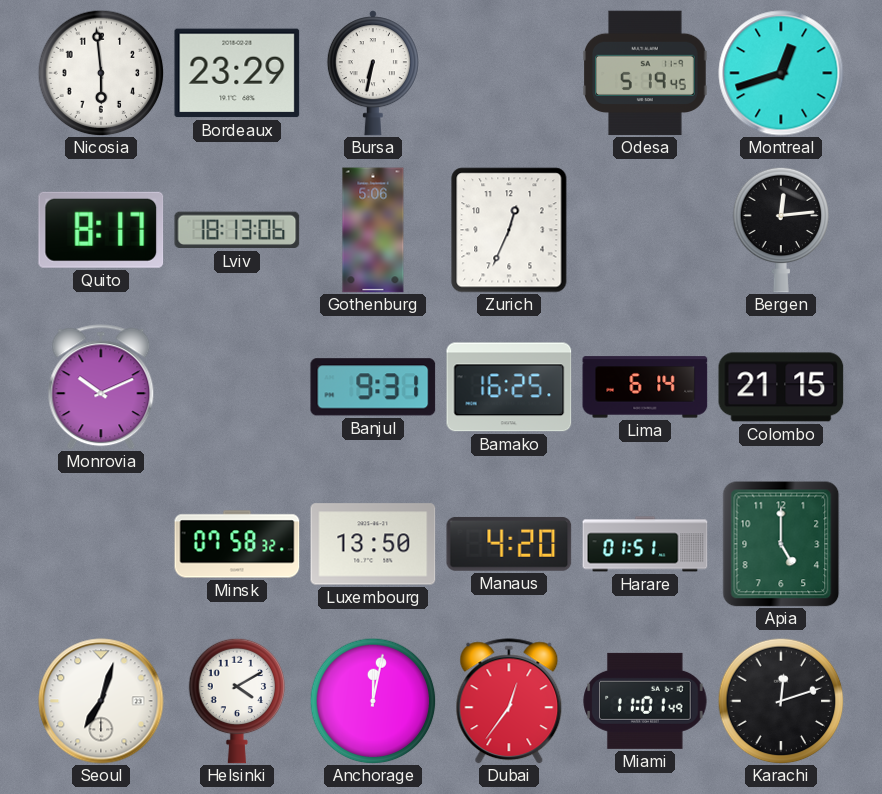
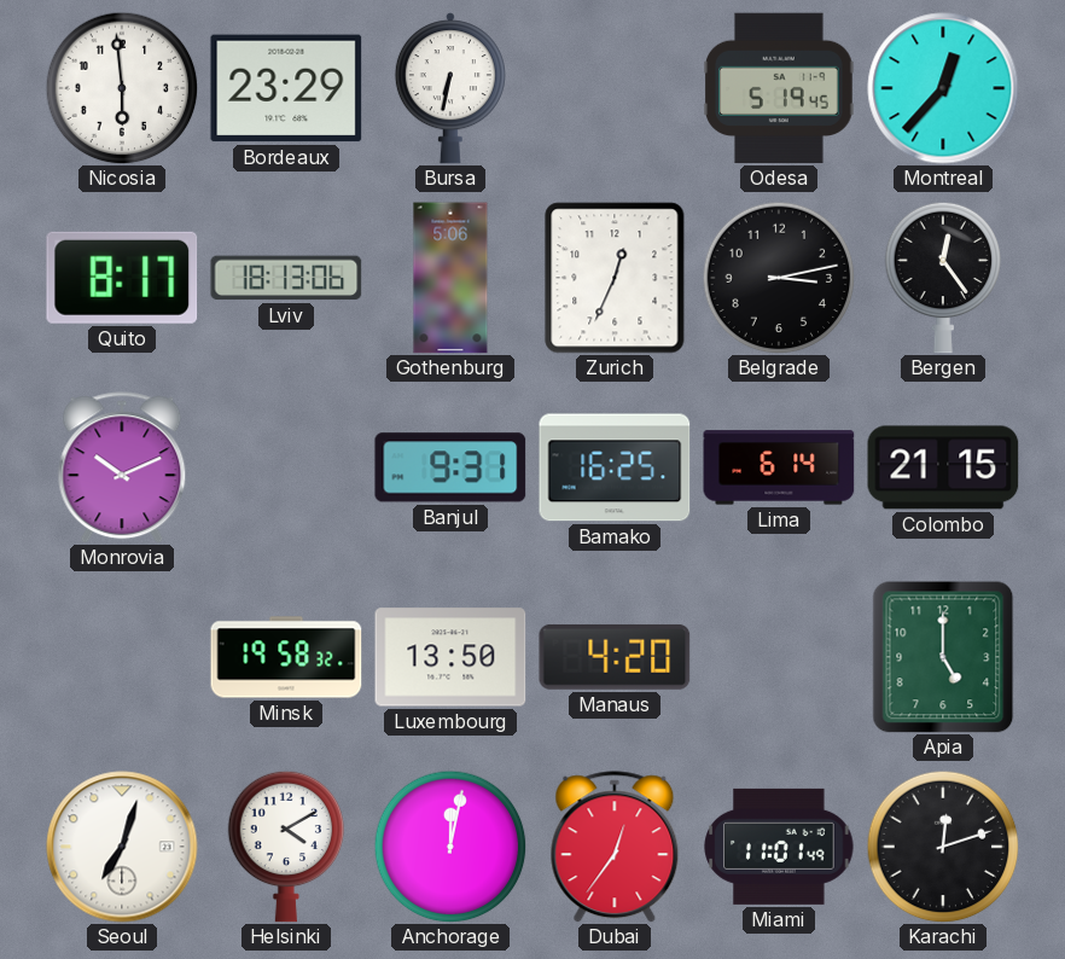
Montreal: 12:42 -> 12:37 (943, 88)
Belgrade: none -> 3:13 (779, 278)
Bergen: 12:14 -> 12:24 (943, 278)
Minsk: 07:58 -> 19:58 (286, 657)
Harare: 01:51 -> none (645, 544)
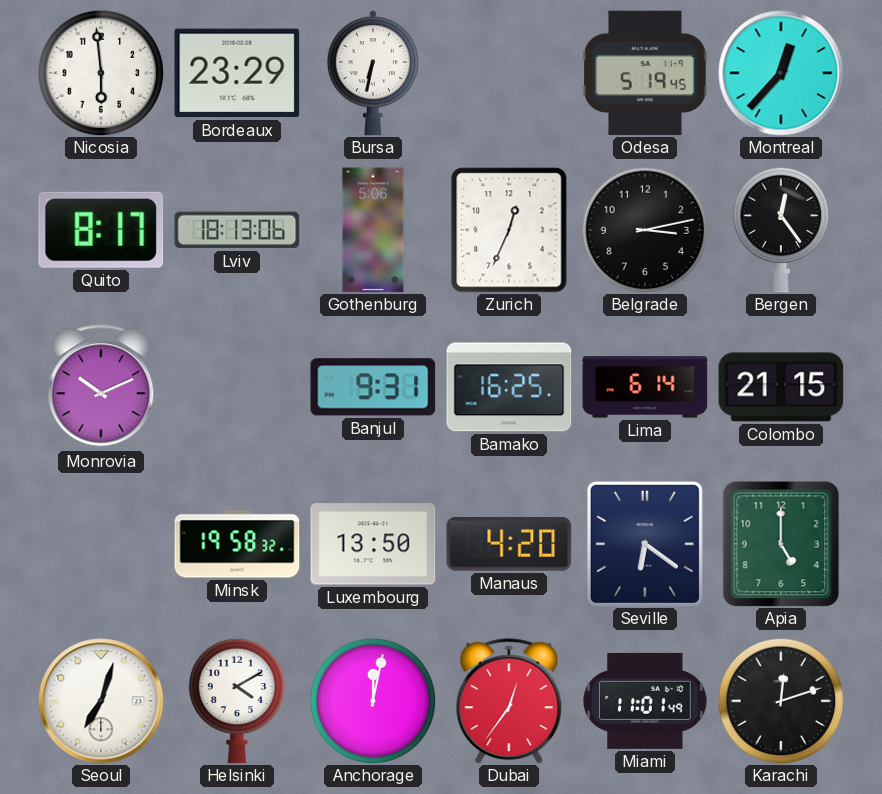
Seville: none -> 6:21 (645, 544)
